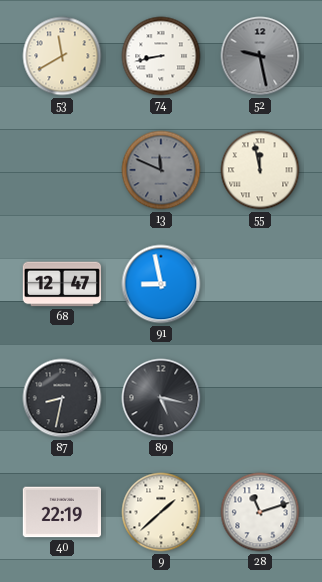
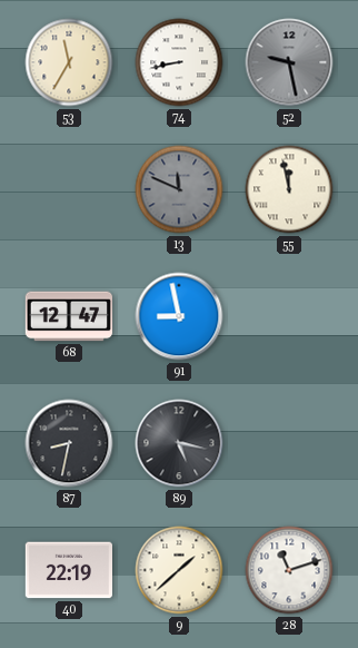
53: 11:40 -> 11:35 (69, 62)
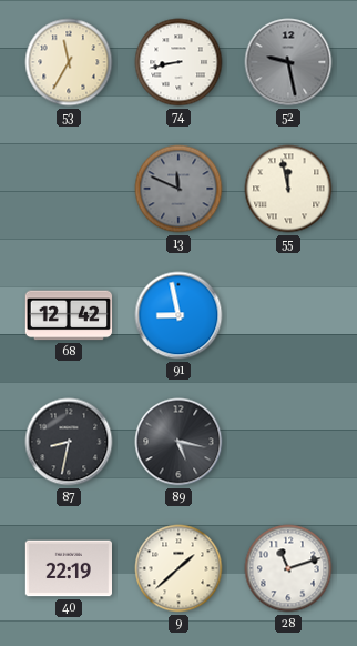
68: 12:47 -> 12:42 (69, 315)
